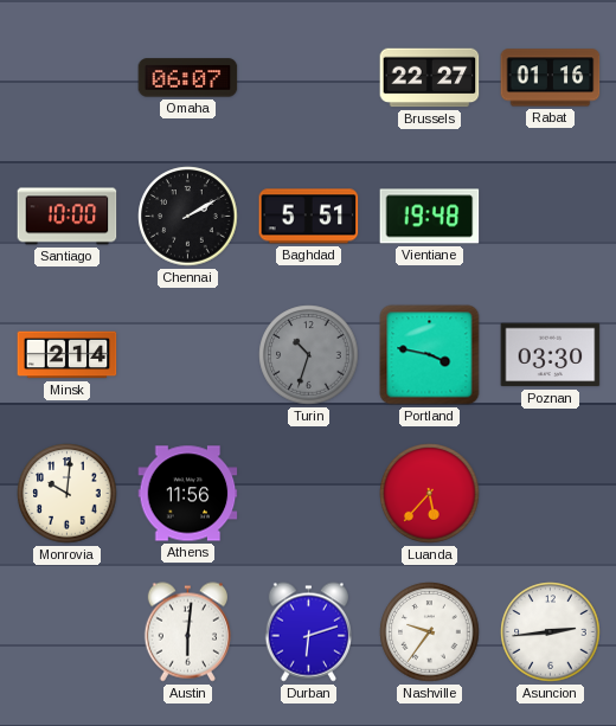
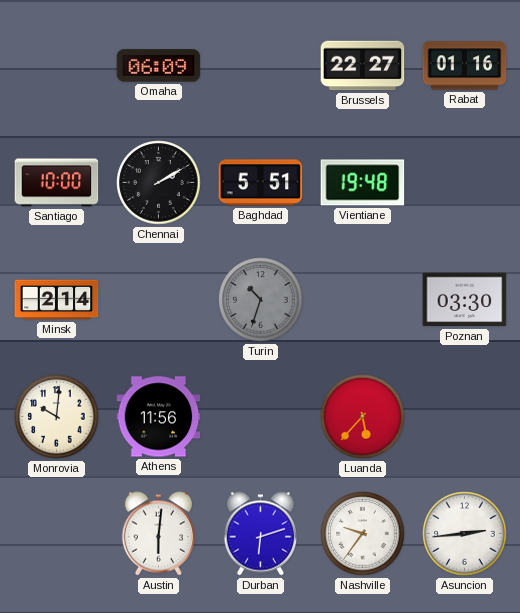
Omaha: 06:07 -> 06:09 (159, 66)
Portland: 3:47 -> none (430, 355)
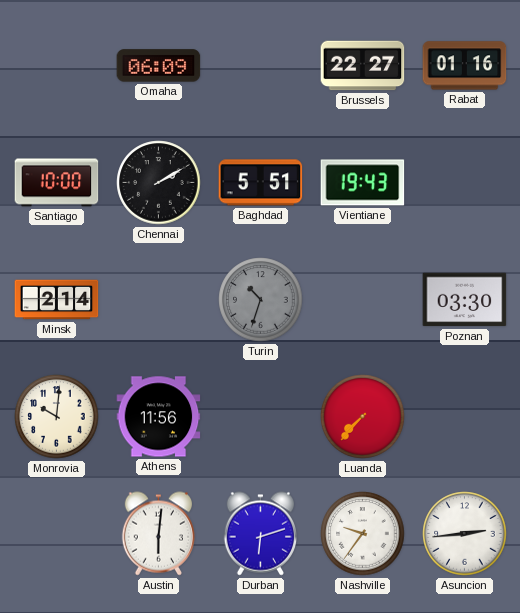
Vientiane: 19:48 -> 19:43 (363, 183)
Luanda: 5:37 -> 7:37 (363, 417)
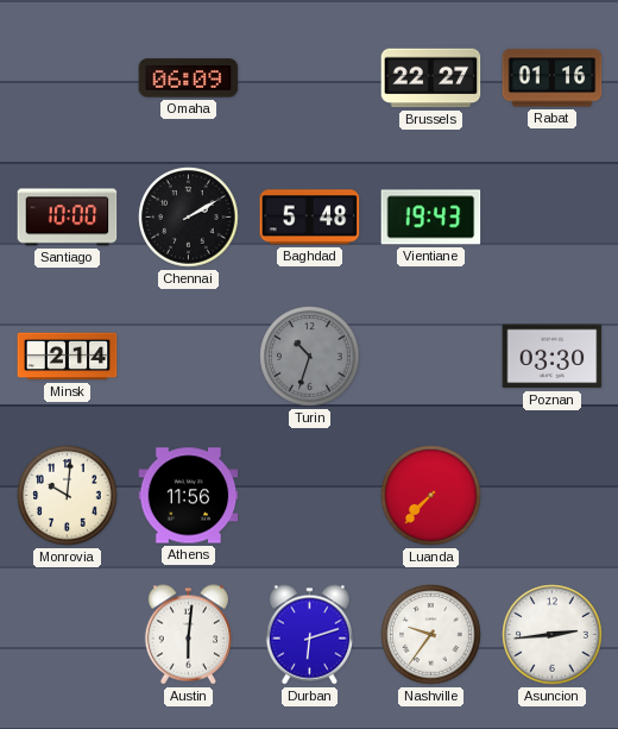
Baghdad: 5:51 -> 5:48 (310, 218)
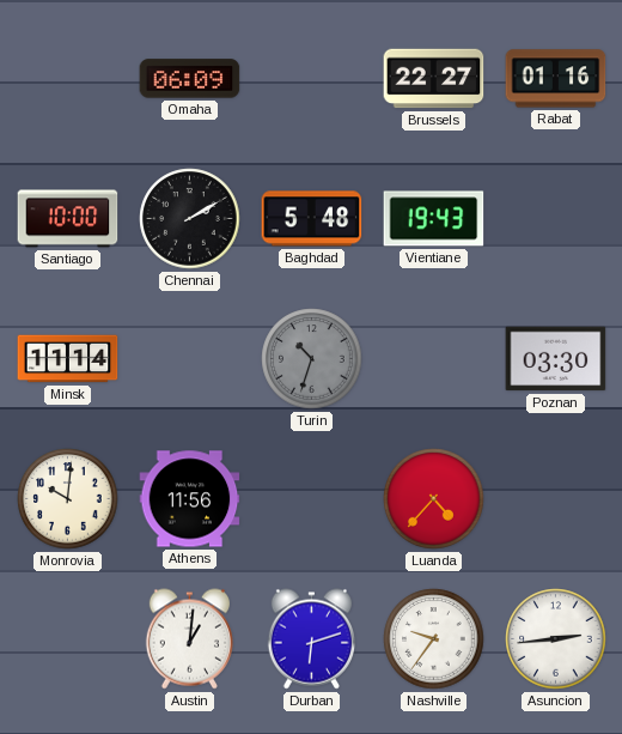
Minsk: 2:14 -> 11:14 (68, 359)
Luanda: 7:37 -> 4:37 (434, 499)
Austin: 6:01 -> 1:01 (189, 639)
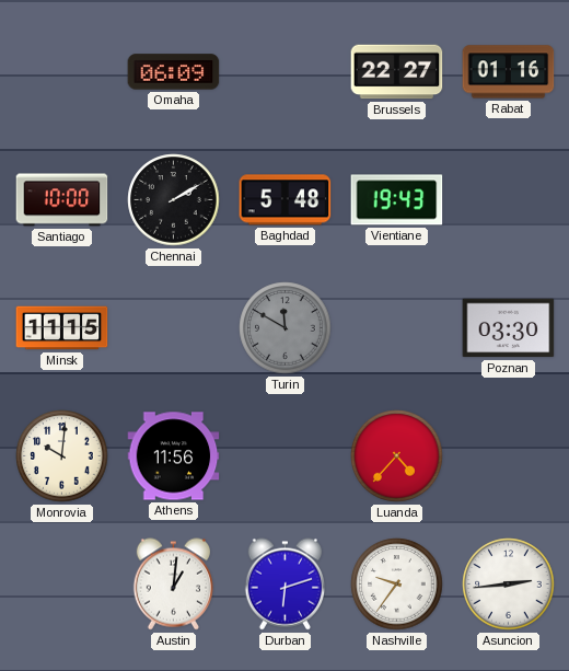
Minsk: 11:14 -> 11:15 (62, 328)
Turin: 10:33 -> 11:50 (286, 328)
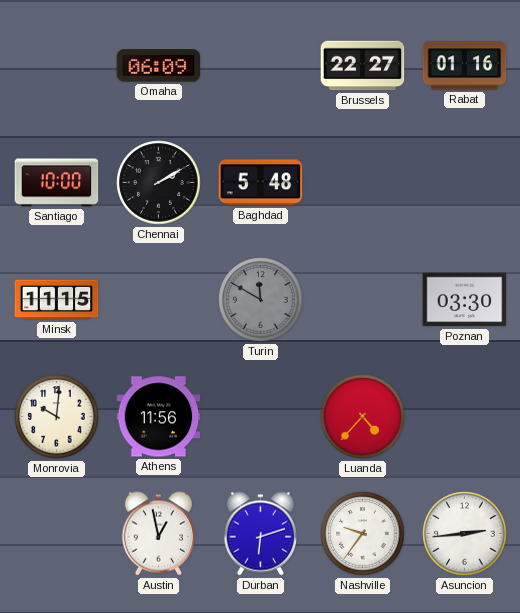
Vientiane: 19:43 -> none (397, 200)
Austin: 1:01 -> 12:58 (158, 534)
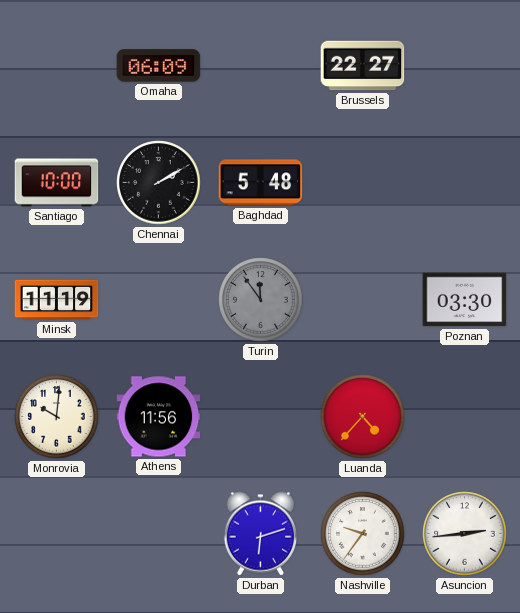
Rabat: 01:16 -> none (465, 66)
Minsk: 11:15 -> 11:19 (57, 300)
Turin: 11:50 -> 11:54 (261, 300)
Austin: 12:58 -> none (158, 534)
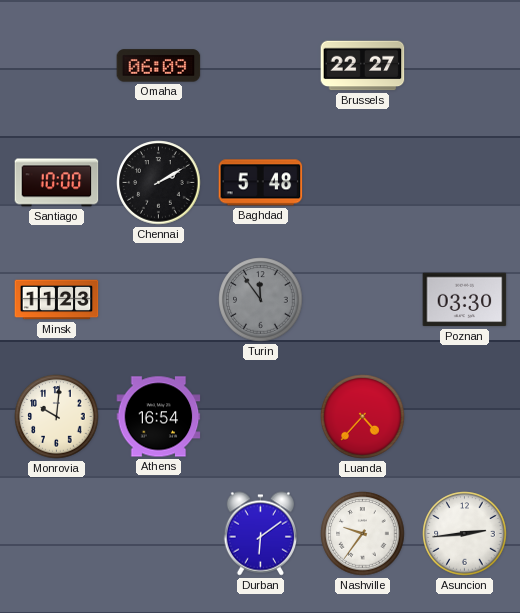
Minsk: 11:19 -> 11:23 (57, 300)
Athens: 11:56 -> 16:54 (159, 417)
Durban: 6:12 -> 6:09 (260, 534)
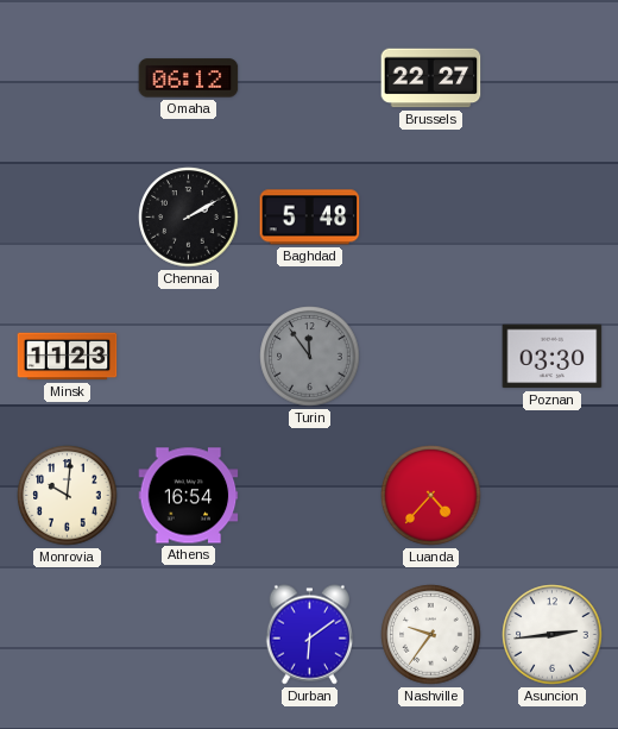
Omaha: 06:09 -> 06:12 (189, 78)
Santiago: 10:00 -> none (57, 183)
